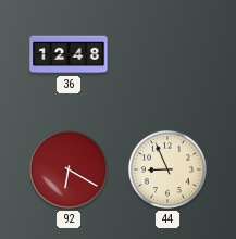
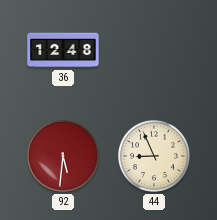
92: 6:20 -> 5:31 (63, 156)
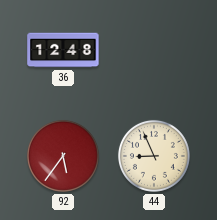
92: 5:31 -> 5:36 (63, 156)
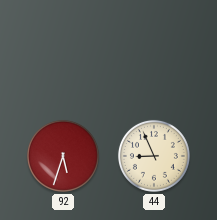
36: 12:48 -> none (63, 50)
92: 5:36 -> 5:33 (63, 156)
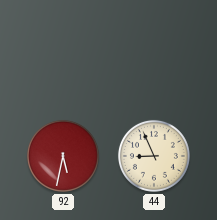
92: 5:33 -> 5:32 (63, 156)
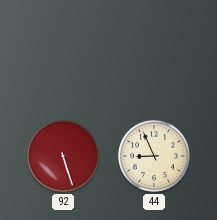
92: 5:32 -> 5:27 (63, 156)
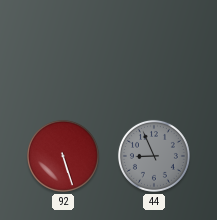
44 dial: cream -> grey (154, 156)
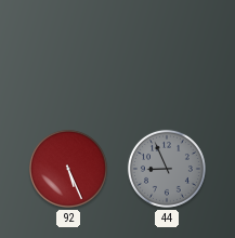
92: 5:27 -> 5:26 (68, 169)
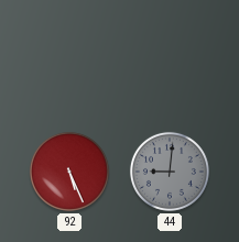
44: 8:56 -> 9:01 (170, 172)
